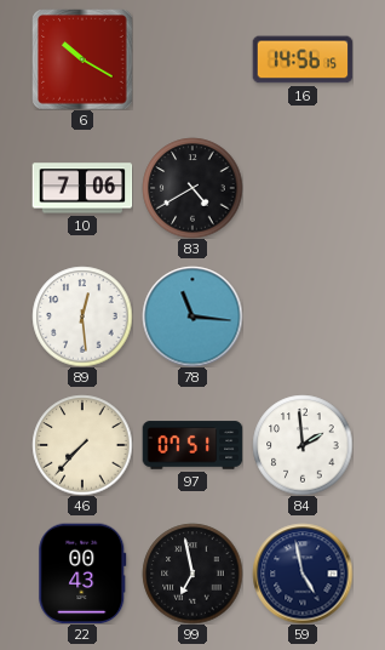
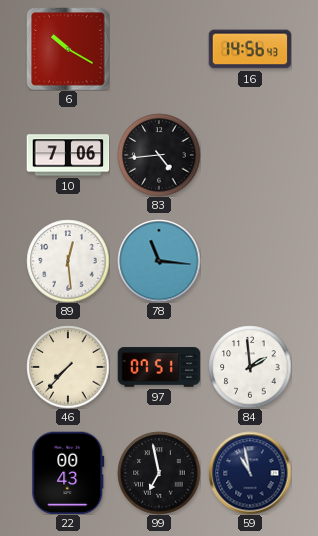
16: 14:56:15 -> 14:56:43 (250, 49)
83: 4:40 -> 4:44 (159, 155)
59: 4:58 -> 10:58 (250, 473)
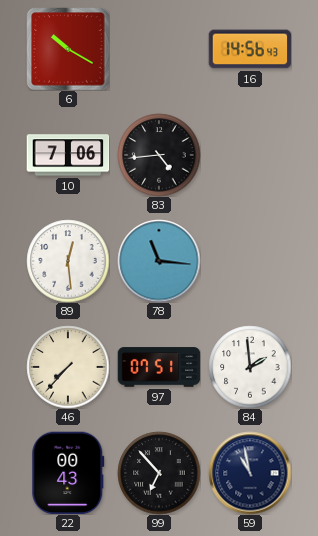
99: 6:58 -> 6:53 (159, 473)
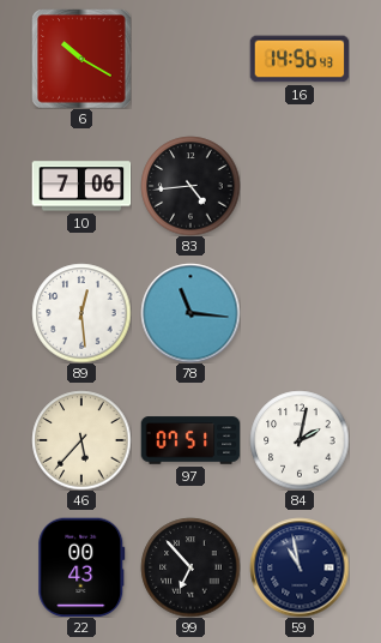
46: 7:37 -> 5:37 (81, 440)
84: 1:59 -> 2:02 (300, 440)
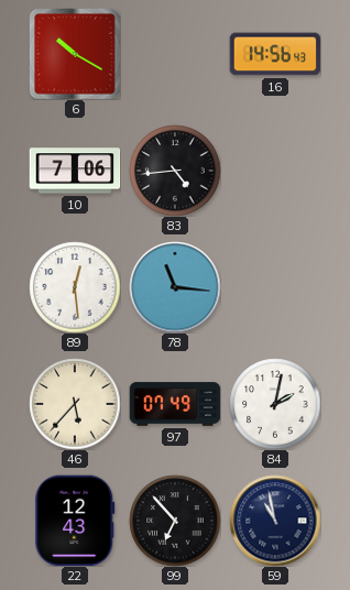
97: 07:51 -> 07:49 (175, 404)
22: 00:43 -> 12:43 (75, 521)
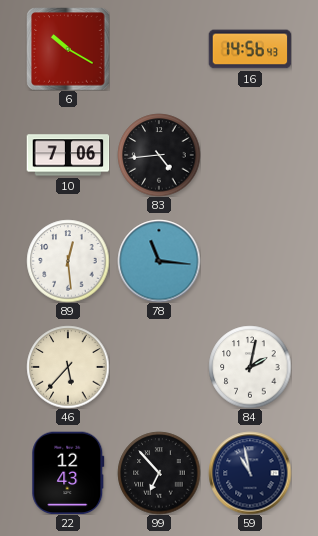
97: 07:49 -> none (175, 404)
